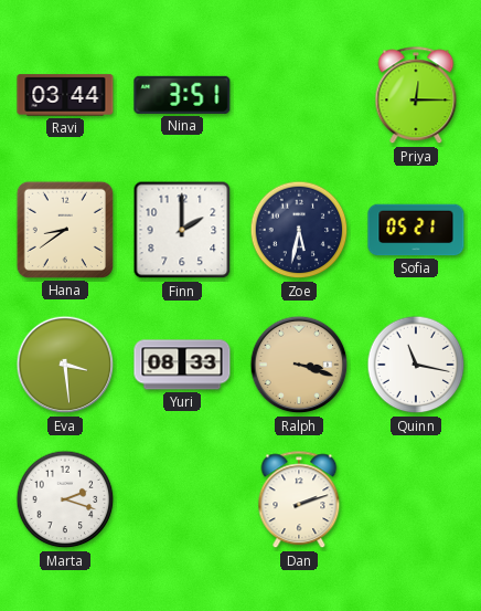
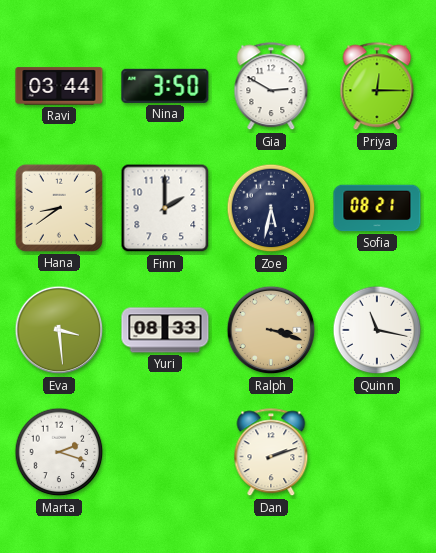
Nina: 3:51 -> 3:50 (165, 86)
Gia: none -> 2:50 (271, 87)
Sofia: 05:21 -> 08:21 (377, 208)
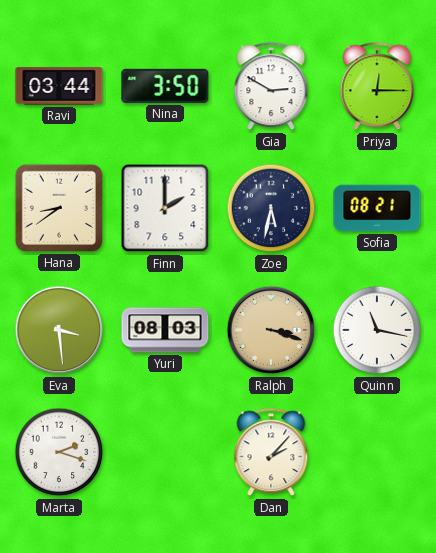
Yuri: 08:33 -> 08:03 (165, 330)
Dan: 2:12 -> 2:07 (271, 453)
